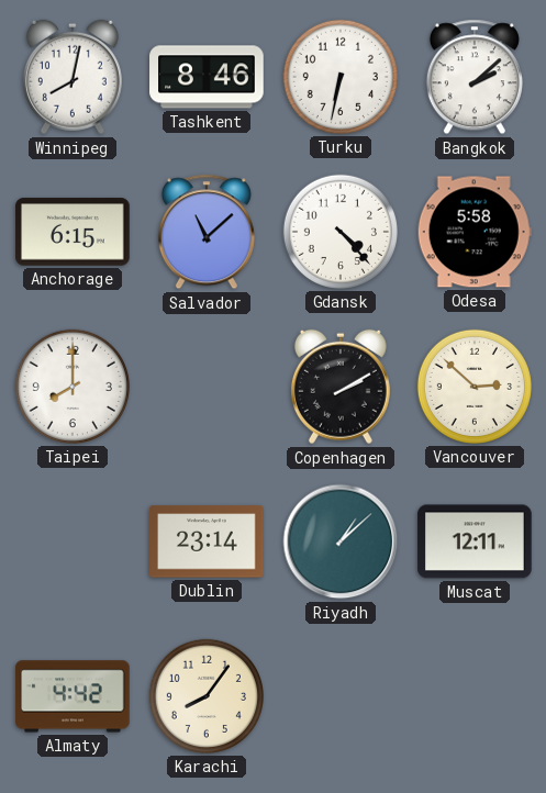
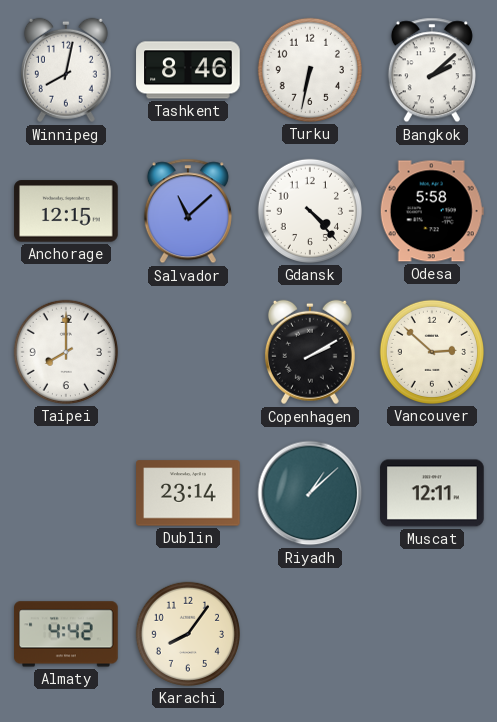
Anchorage: 6:15 -> 12:15 (66, 211)
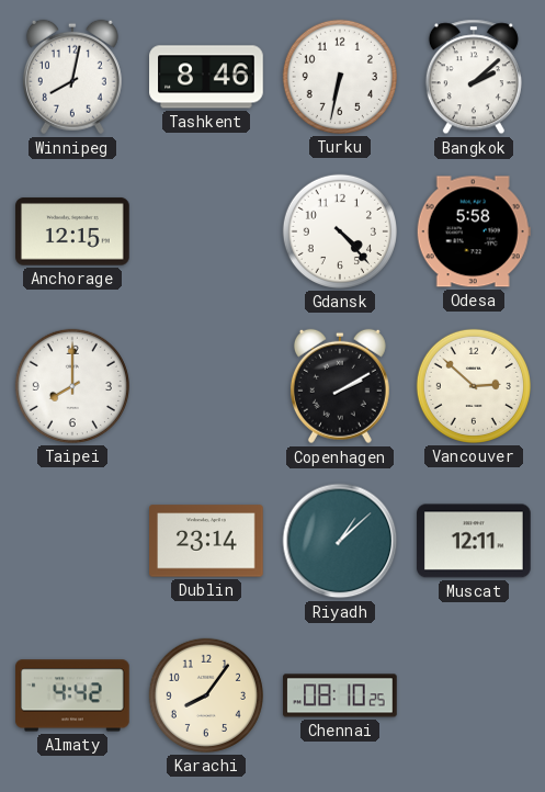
Salvador: 11:08 -> none (188, 211)
Chennai: none -> 08:10 (340, 695)
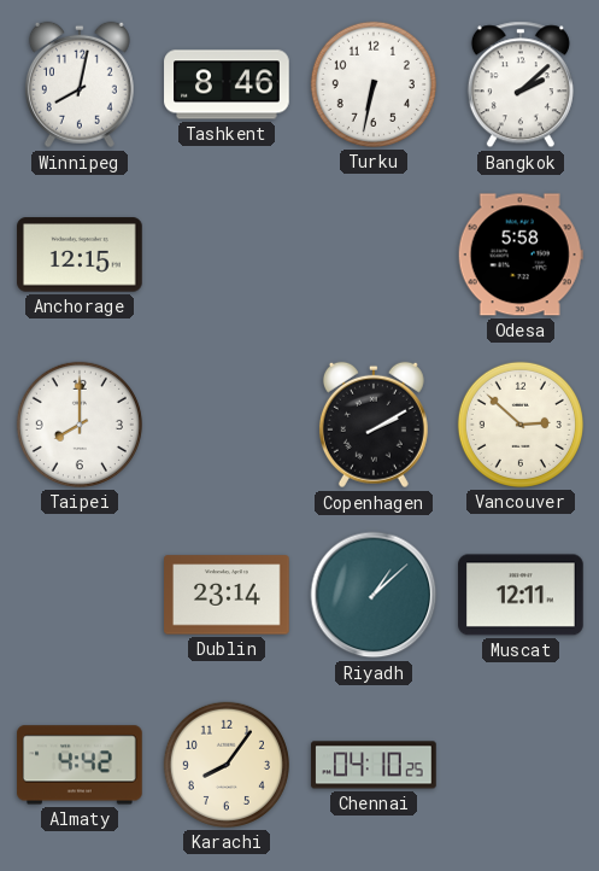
Gdansk: 4:23 -> none (340, 231)
Chennai: 08:10 -> 04:10 (374, 765)
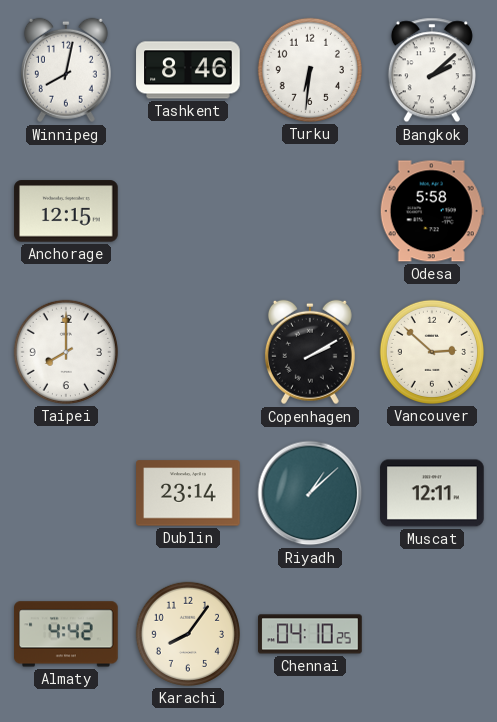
Turku: 6:32 -> 6:31 (310, 70)
